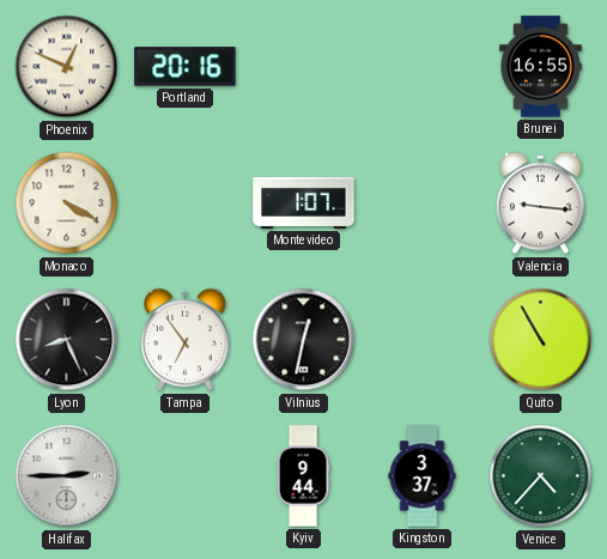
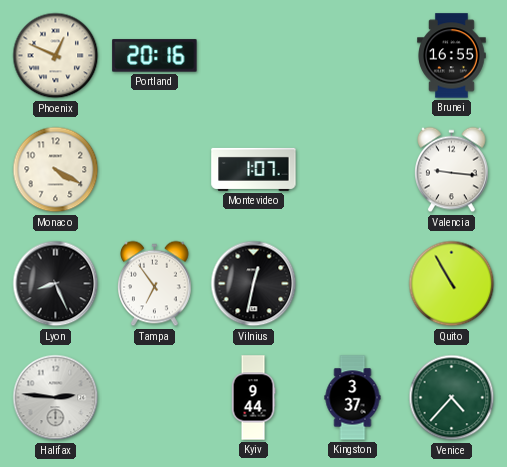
Halifax: 2:45 -> 2:46 (56, 398)
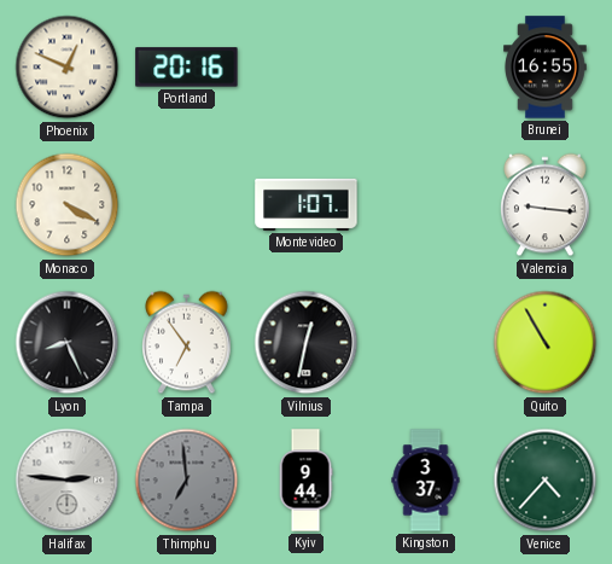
Thimphu: none -> 6:59 (187, 481)
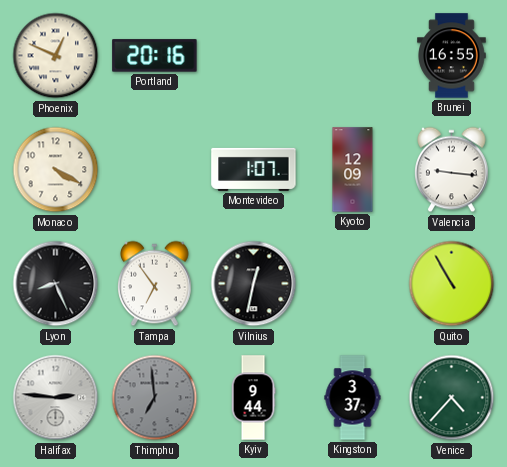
Kyoto: none -> 12:09 (353, 170)
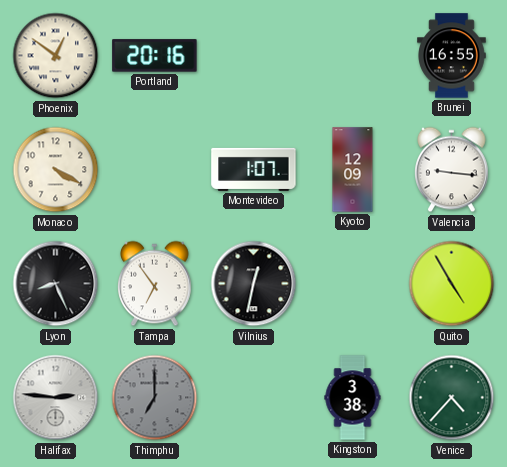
Phoenix: 12:49 -> 12:51 (56, 56)
Quito: 10:55 -> 4:55 (452, 284)
Thimphu: 6:59 -> 7:00 (155, 398)
Kyiv: 9:44 -> none (253, 398)
Kingston: 3:37 -> 3:38 (353, 398)
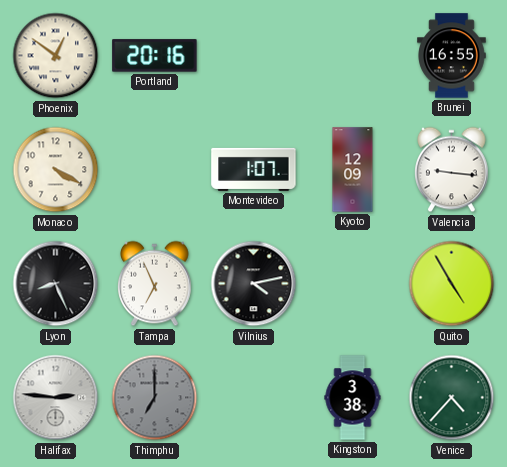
Tampa: 6:54 -> 6:56 (155, 284)
Vilnius: 12:32 -> 4:13 (254, 284)
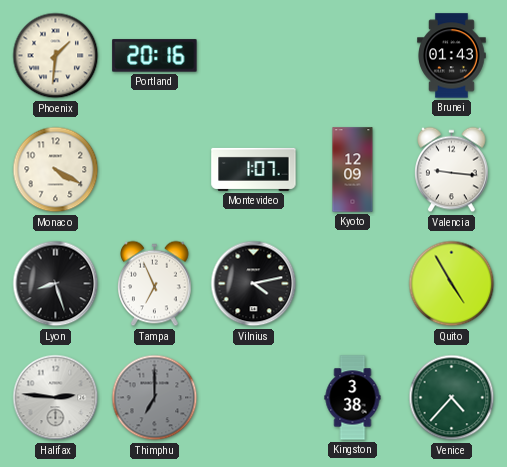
Phoenix: 12:51 -> 1:31 (56, 56)
Brunei: 16:55 -> 01:43 (452, 56)
Lyon: 8:26 -> 8:27 (56, 284)
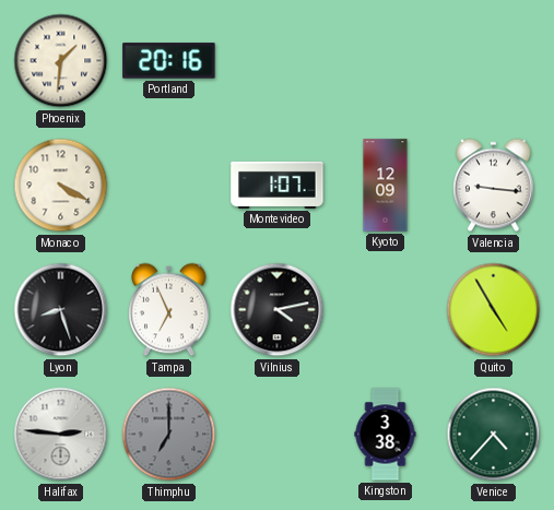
Brunei: 01:43 -> none (452, 56)
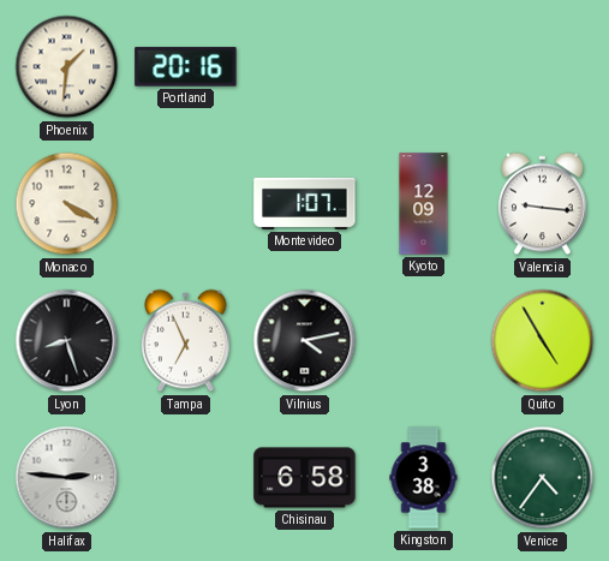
Thimphu: 7:00 -> none (169, 435)
Chisinau: none -> 6:58 (305, 478)
Venice: 4:37 -> 4:36 (543, 478)
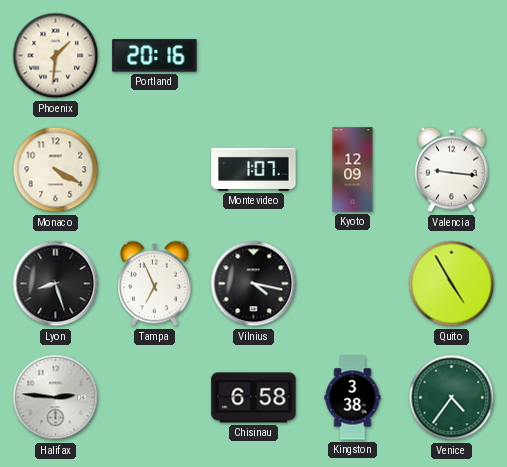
Vilnius: 4:13 -> 4:17 (254, 284)
